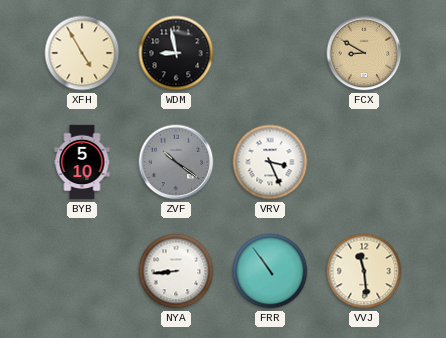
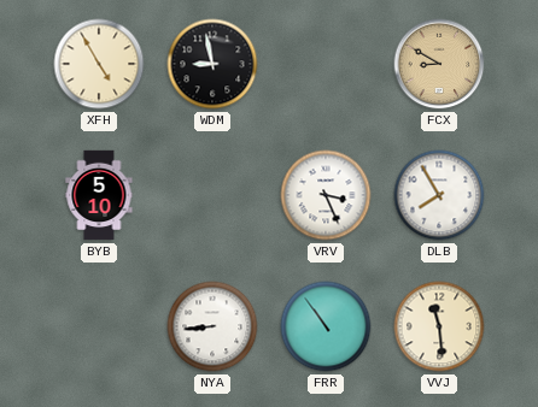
ZVF: 10:21 -> none (176, 162)
DLB: none -> 7:55 (439, 195)
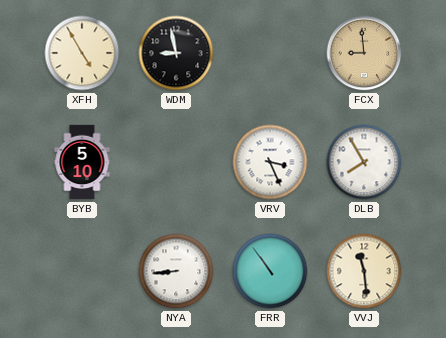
FCX: 8:50 -> 8:59 (364, 53)
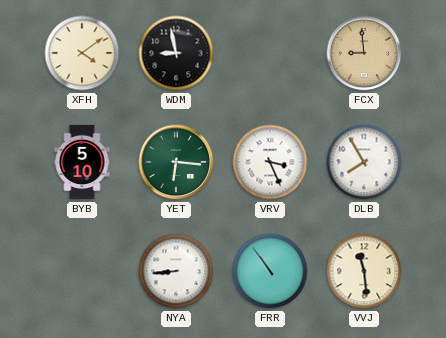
XFH: 4:55 -> 4:09 (82, 53)
YET: none -> 6:16 (176, 162)
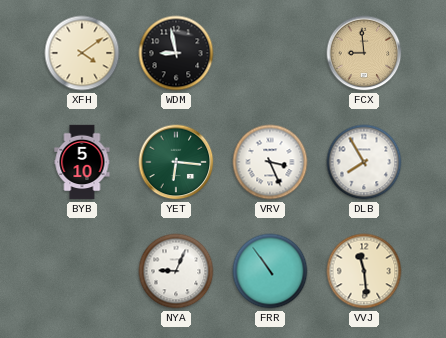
NYA: 8:44 -> 9:04 (176, 271)
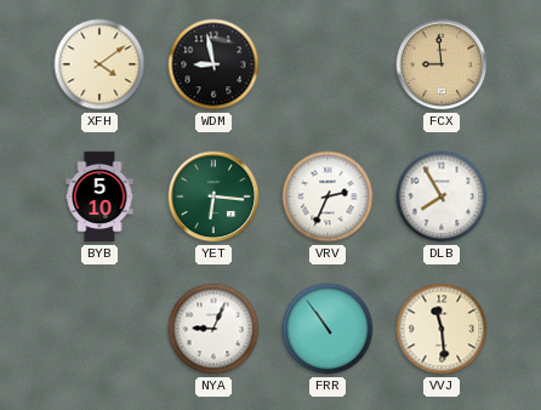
VRV: 3:26 -> 2:34 (328, 197)
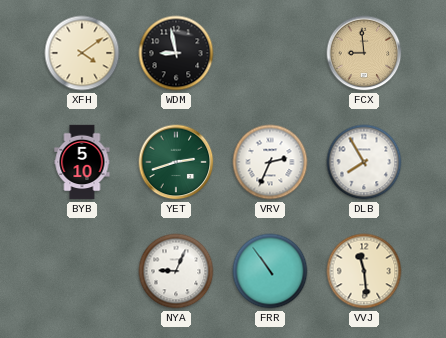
YET: 6:16 -> 2:42 (176, 162)
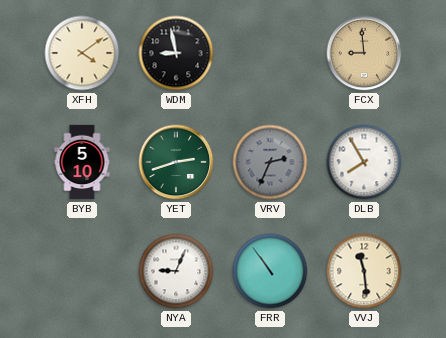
VRV dial: white -> grey (270, 162)
